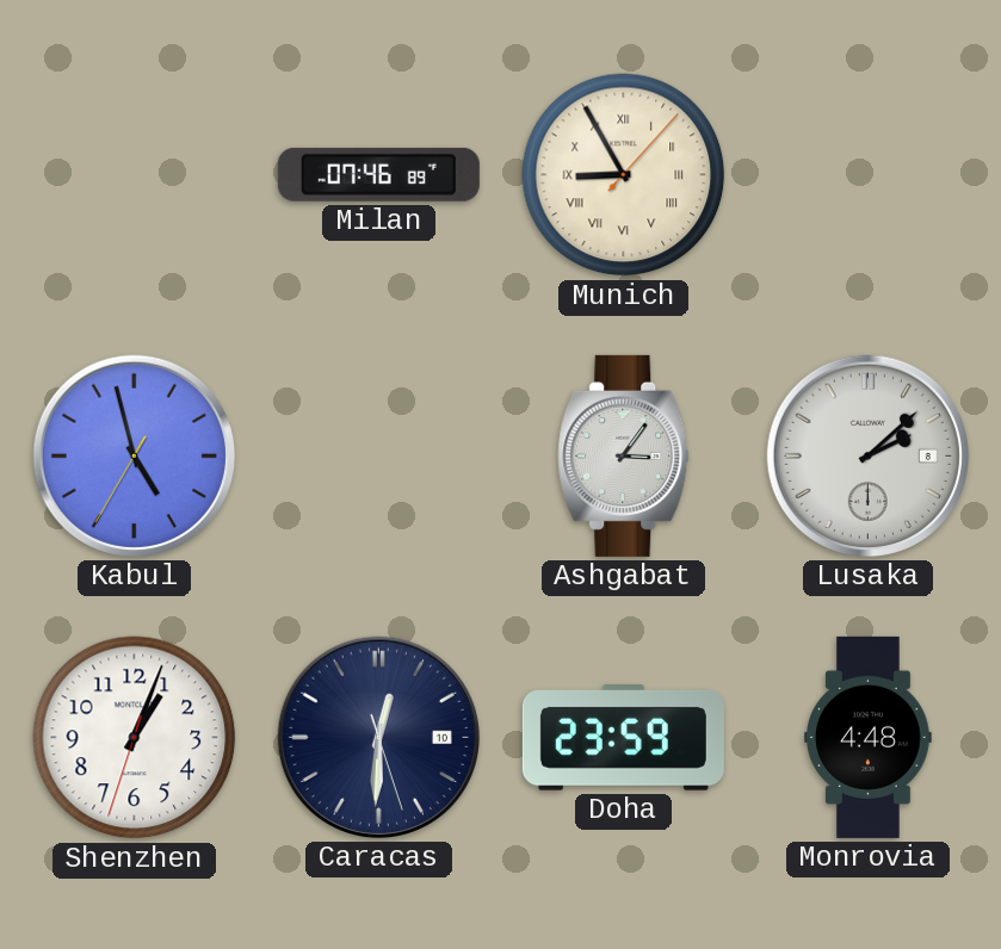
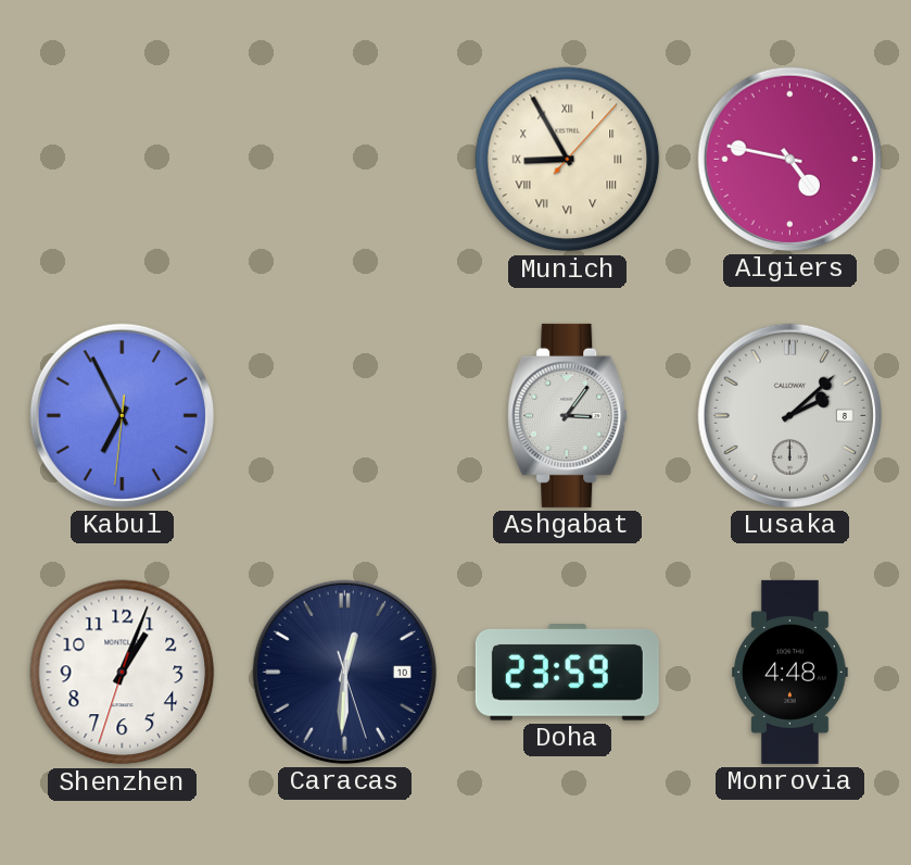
Milan: 07:46 -> none (378, 174)
Algiers: none -> 4:47 (789, 159)
Kabul: 4:57 -> 6:55 (122, 415)
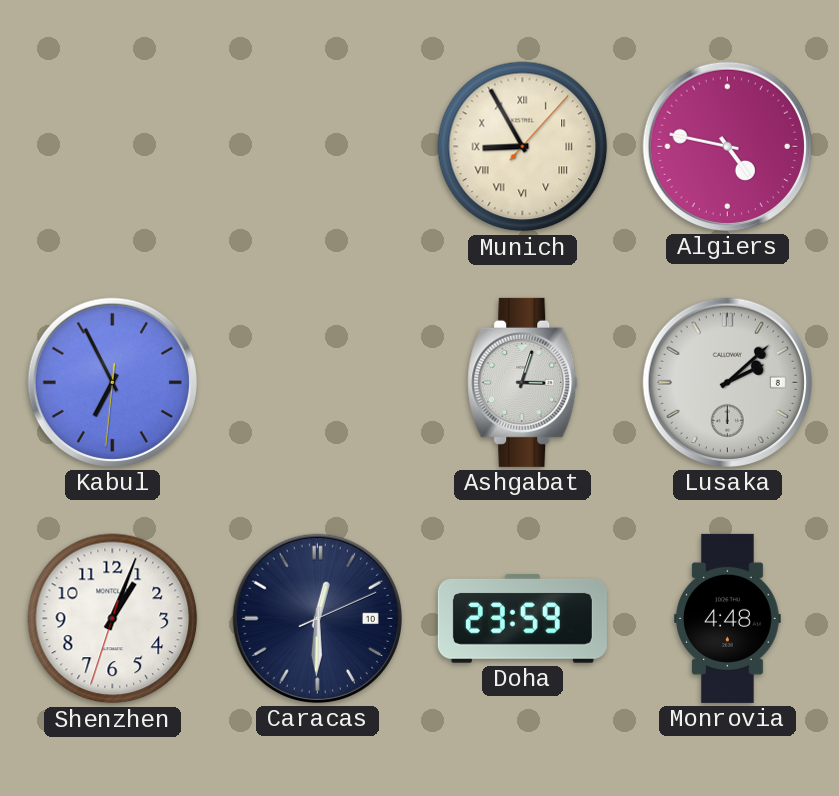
Ashgabat: 3:06 -> 3:03 (523, 382)
Caracas: 12:30:27 -> 12:30:11 (317, 618)
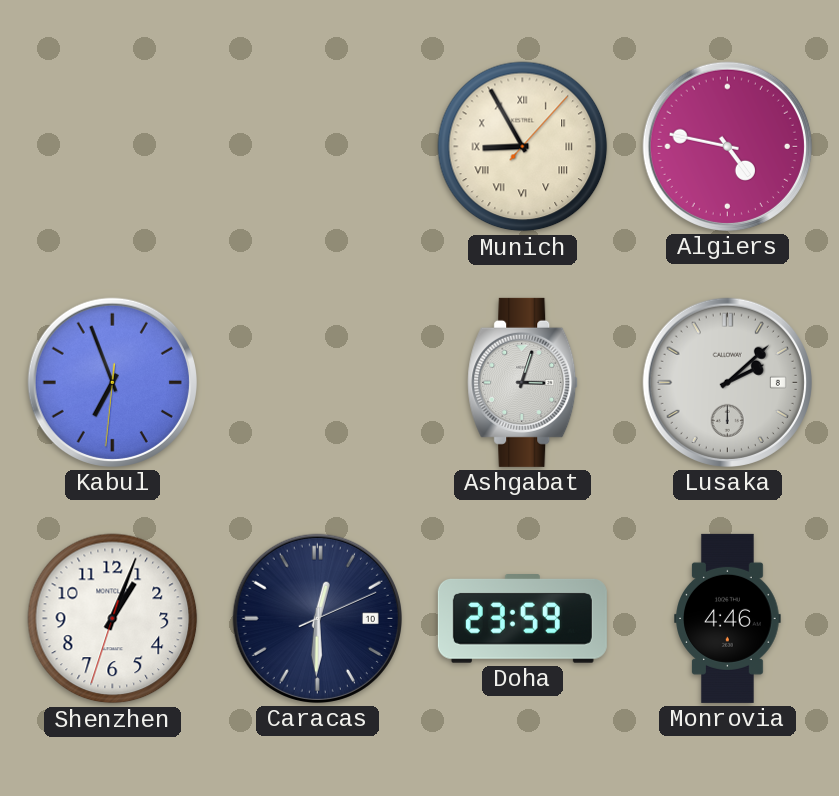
Kabul: 6:55 -> 6:56 (112, 382)
Monrovia: 4:48 -> 4:46 (728, 618)
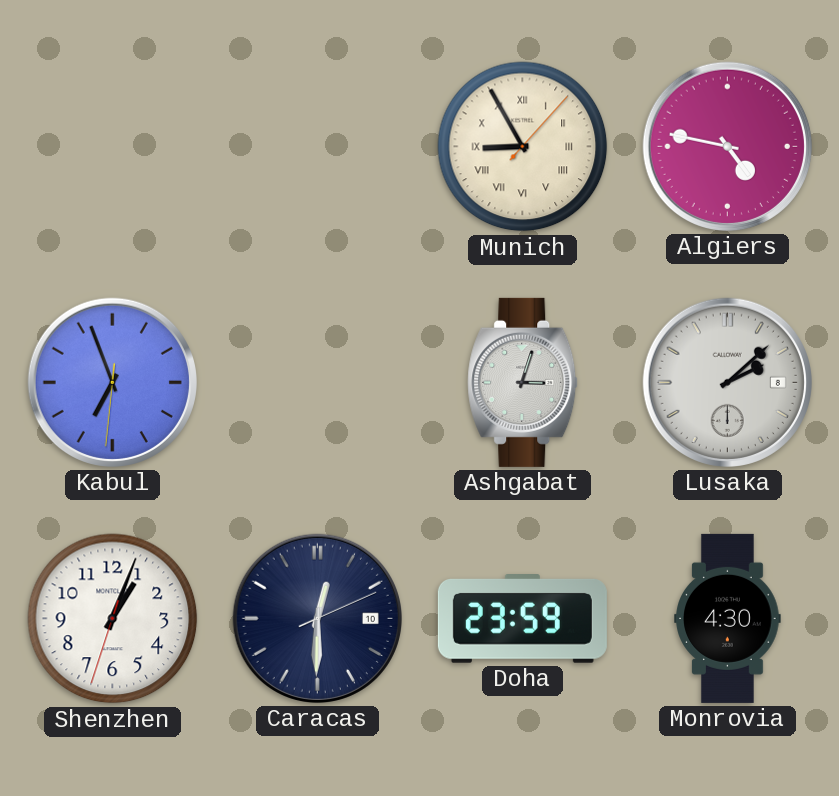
Monrovia: 4:46 -> 4:30 (728, 618)
